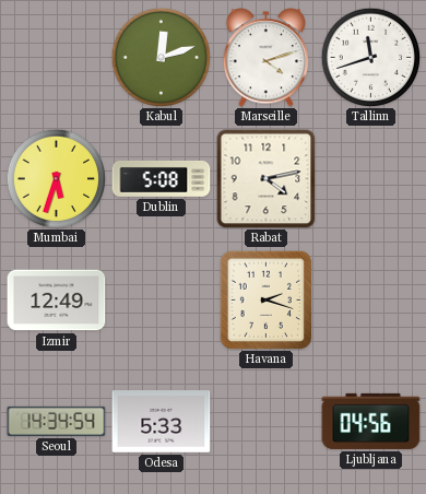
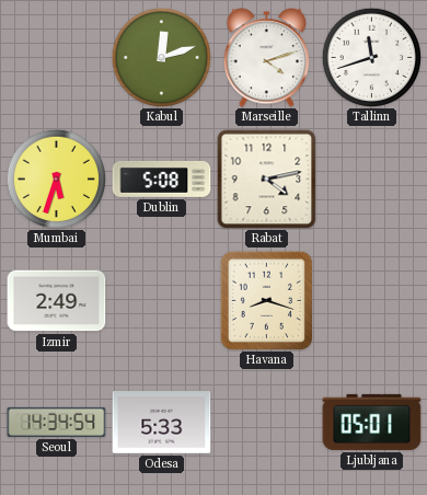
Izmir: 12:49 -> 2:49 (57, 301)
Havana: 2:18 -> 8:18 (266, 300)
Ljubljana: 04:56 -> 05:01 (372, 422)
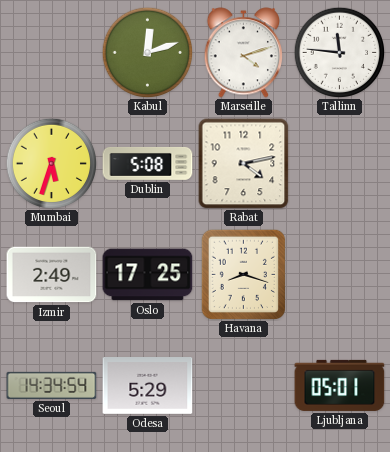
Tallinn: 11:42 -> 11:46 (339, 52)
Oslo: none -> 17:25 (148, 275)
Odesa: 5:33 -> 5:29 (148, 386)
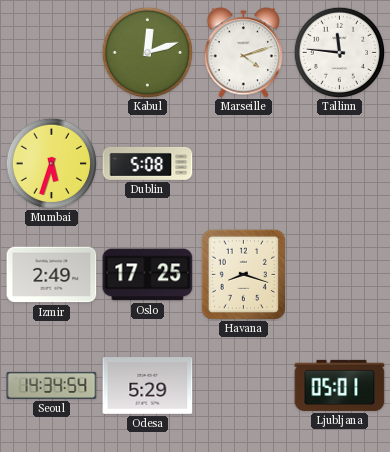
Rabat: 4:13 -> none (244, 164)
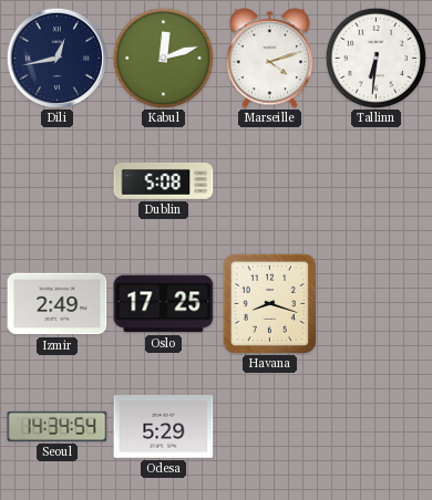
Dili: none -> 12:43 (56, 58)
Tallinn: 11:46 -> 6:31 (376, 58)
Mumbai: 5:33 -> none (51, 163)
Ljubljana: 05:01 -> none (340, 385)
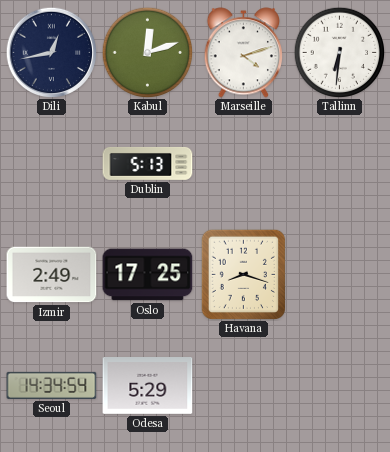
Dublin: 5:08 -> 5:13 (148, 163)
